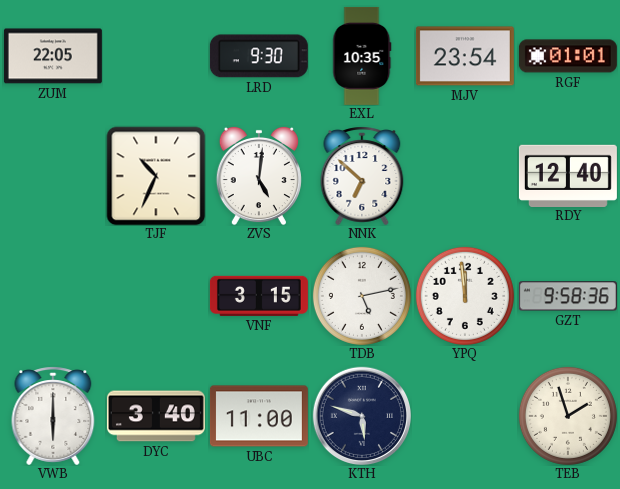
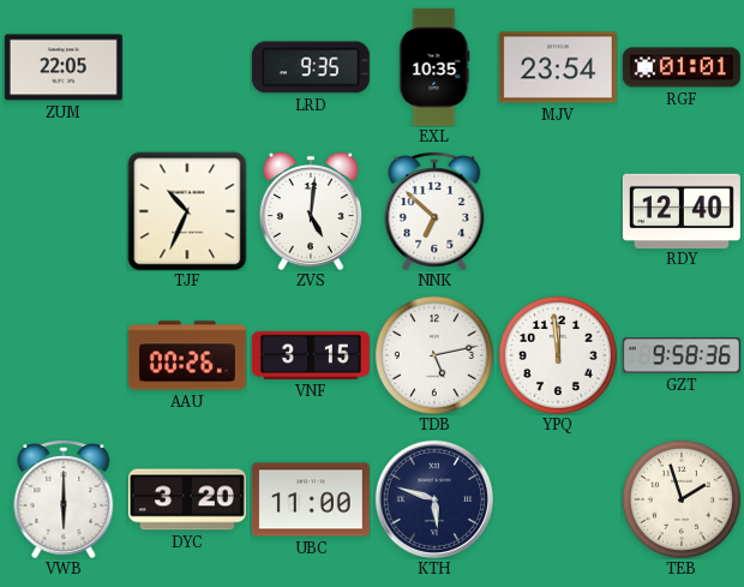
LRD: 9:30 -> 9:35 (311, 67)
AAU: none -> 00:26 (187, 355)
DYC: 3:40 -> 3:20 (187, 499)
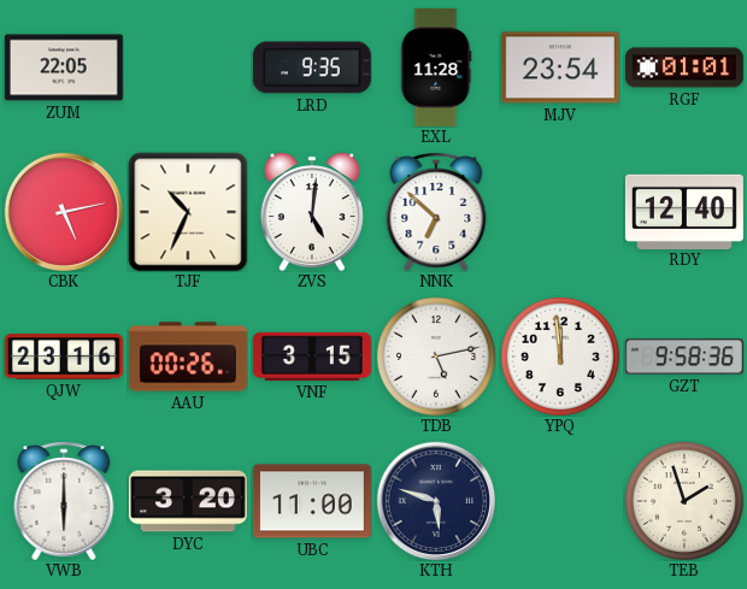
EXL: 10:35 -> 11:28 (436, 67)
CBK: none -> 5:13 (63, 211)
QJW: none -> 23:16 (64, 357)
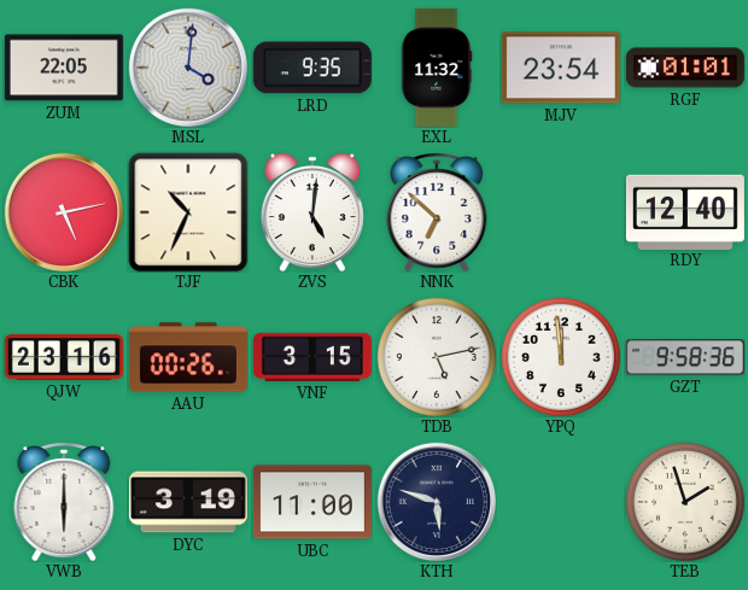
MSL: none -> 4:01 (187, 66)
EXL: 11:28 -> 11:32 (437, 68)
DYC: 3:20 -> 3:19 (188, 502)
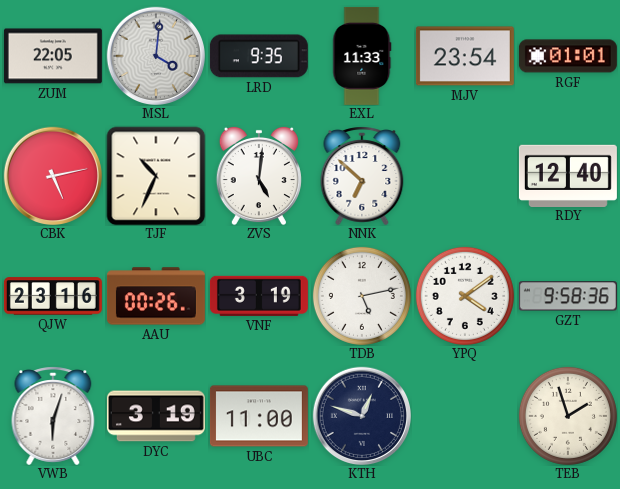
EXL: 11:32 -> 11:33 (362, 56)
VNF: 3:15 -> 3:19 (259, 296)
YPQ: 11:59 -> 4:09 (465, 296)
VWB: 6:00 -> 6:03 (53, 416)
KTH: 5:48 -> 12:48 (361, 415)
